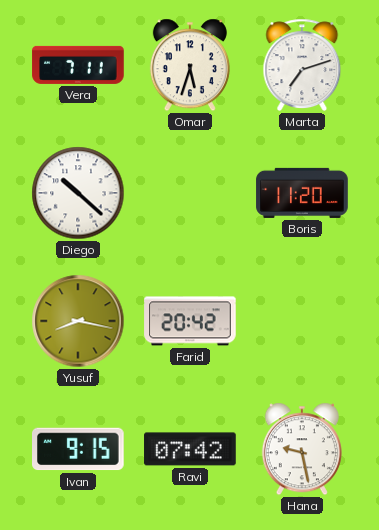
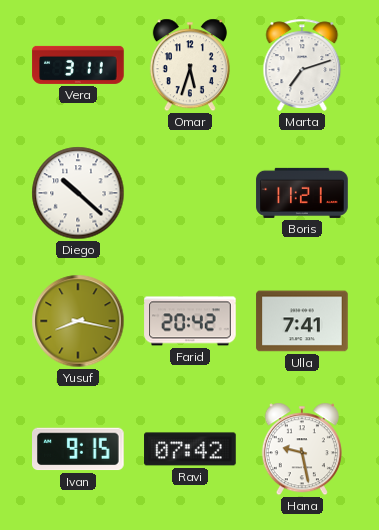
Vera: 7:11 -> 3:11 (78, 65)
Boris: 11:20 -> 11:21 (302, 193)
Ulla: none -> 7:41 (302, 321)
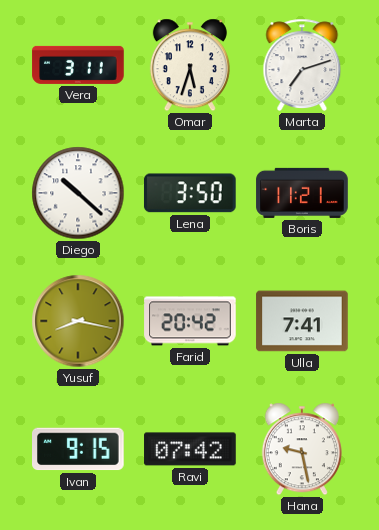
Lena: none -> 3:50 (190, 193)
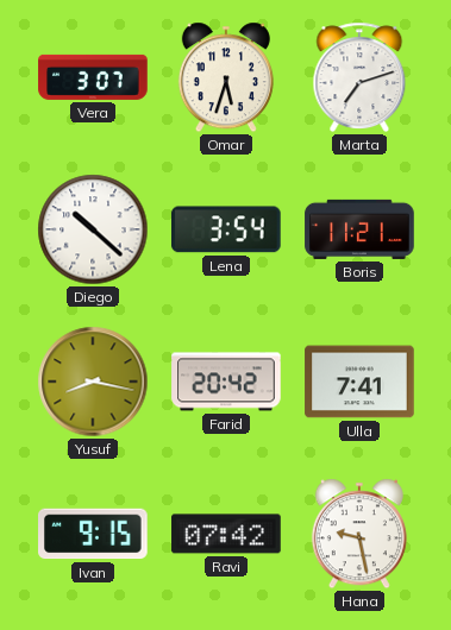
Vera: 3:11 -> 3:07 (93, 77)
Lena: 3:50 -> 3:54 (226, 229)
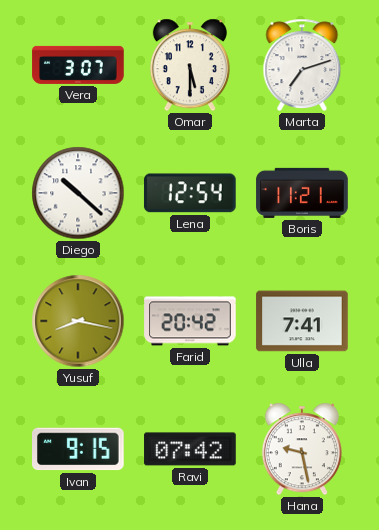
Omar: 5:33 -> 5:30 (190, 65)
Lena: 3:54 -> 12:54 (190, 193)
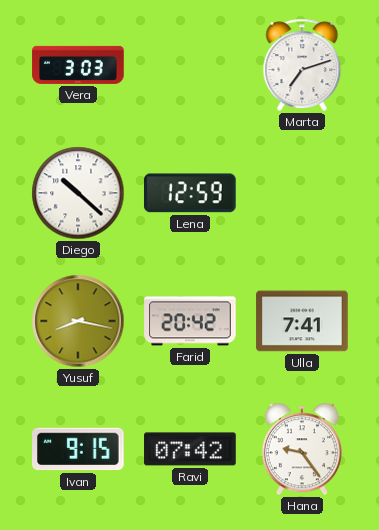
Vera: 3:07 -> 3:03 (78, 65)
Omar: 5:30 -> none (190, 65)
Lena: 12:54 -> 12:59 (190, 193)
Boris: 11:21 -> none (302, 193)
Hana: 9:28 -> 9:24 (302, 449)
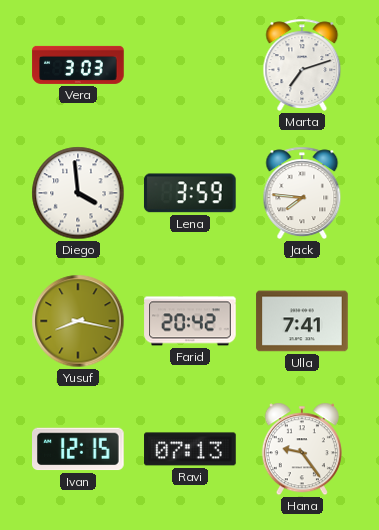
Diego: 10:22 -> 3:59 (78, 193)
Lena: 12:59 -> 3:59 (190, 193)
Jack: none -> 7:46 (302, 193)
Ivan: 9:15 -> 12:15 (78, 449)
Ravi: 07:42 -> 07:13 (190, 449)
